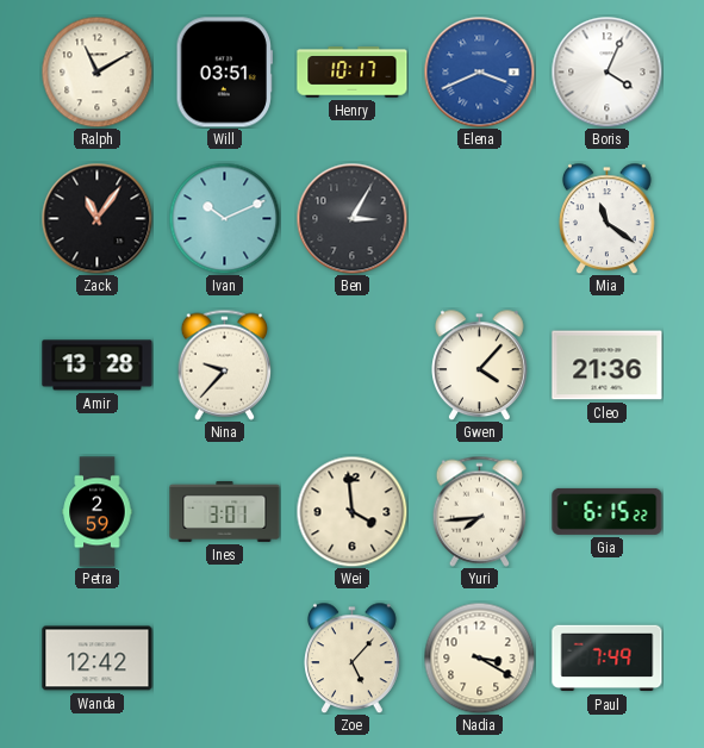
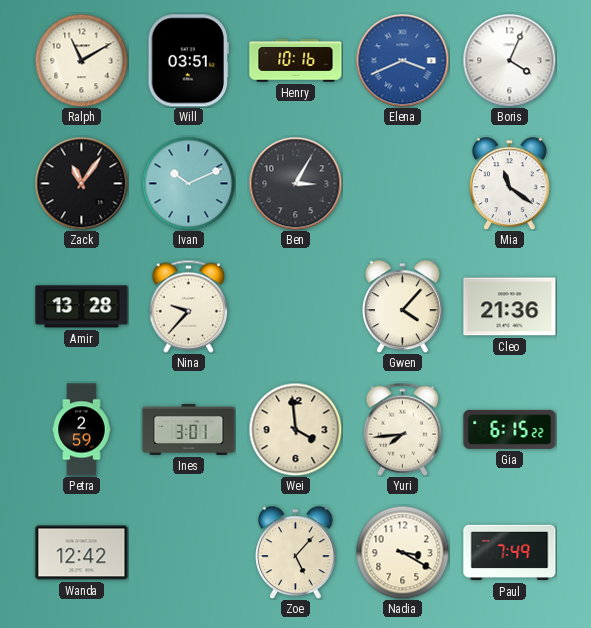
Henry: 10:17 -> 10:16 (296, 61)
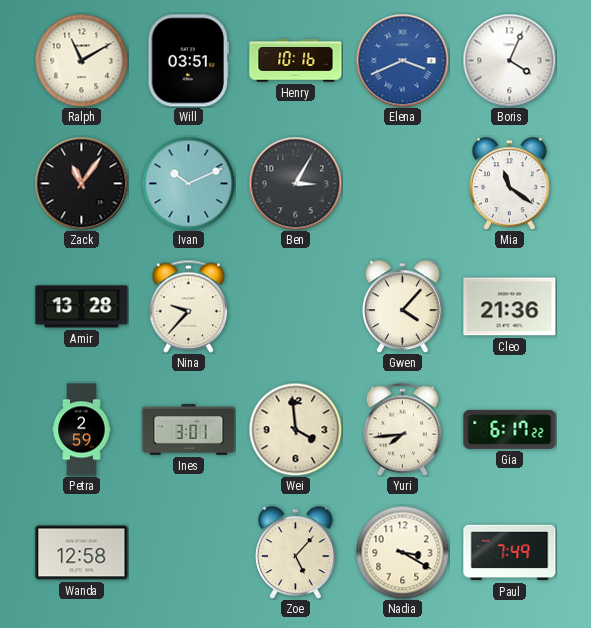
Gia: 6:15 -> 6:17 (510, 429)
Wanda: 12:42 -> 12:58 (82, 553)
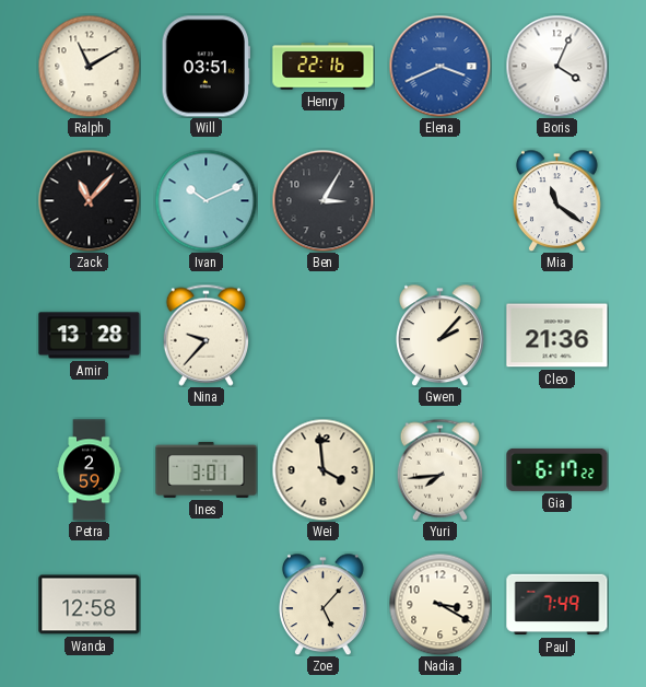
Henry: 10:16 -> 22:16 (324, 67)
Zack: 11:06 -> 11:07 (89, 200)
Gwen: 4:07 -> 2:07 (441, 335)
